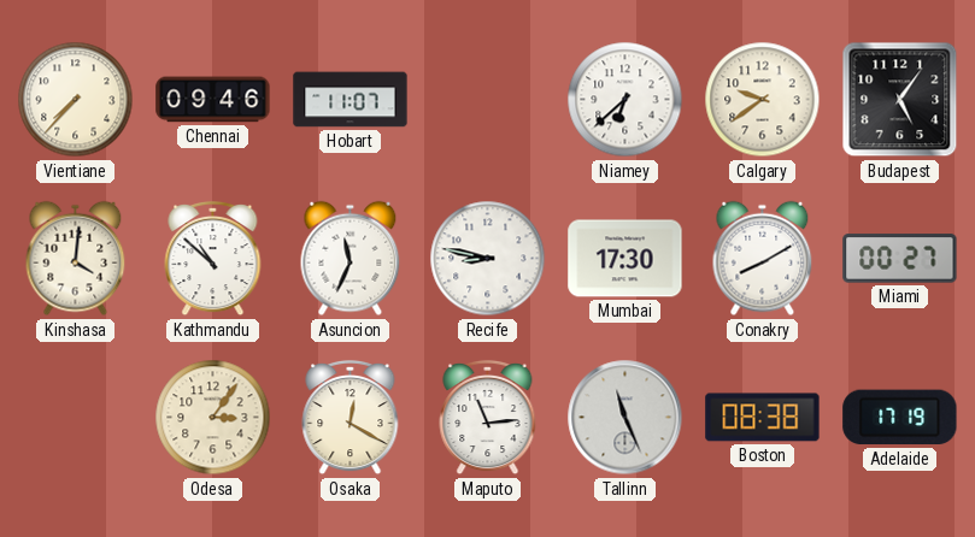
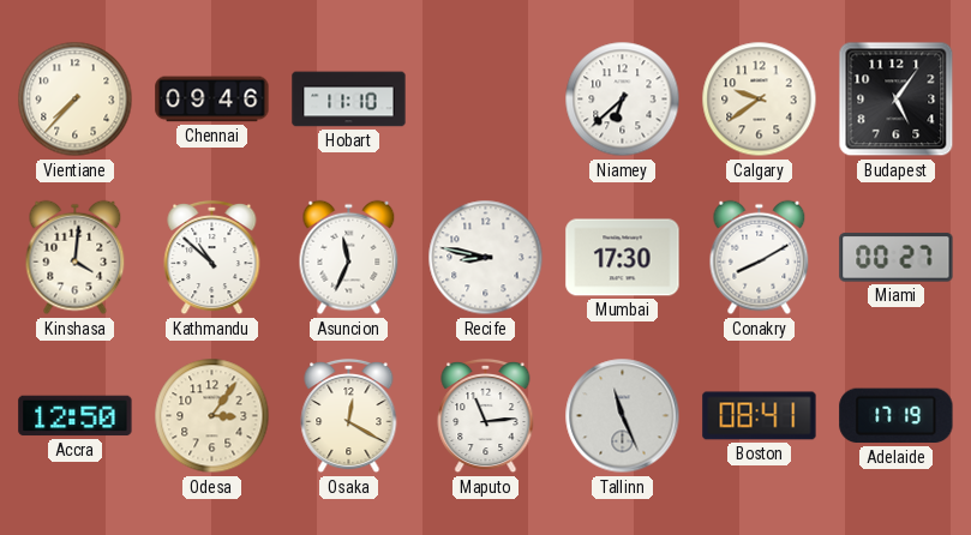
Hobart: 11:07 -> 11:10 (349, 100)
Accra: none -> 12:50 (76, 416)
Boston: 08:38 -> 08:41 (760, 416)
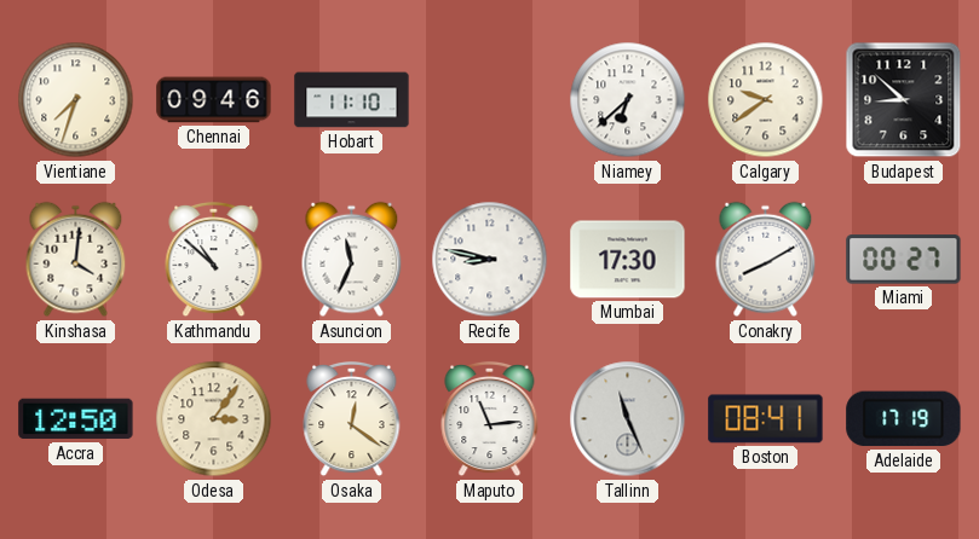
Vientiane: 7:37 -> 7:33 (76, 100)
Budapest: 5:06 -> 8:52 (904, 100)
Osaka: 12:20 -> 12:21 (352, 419)
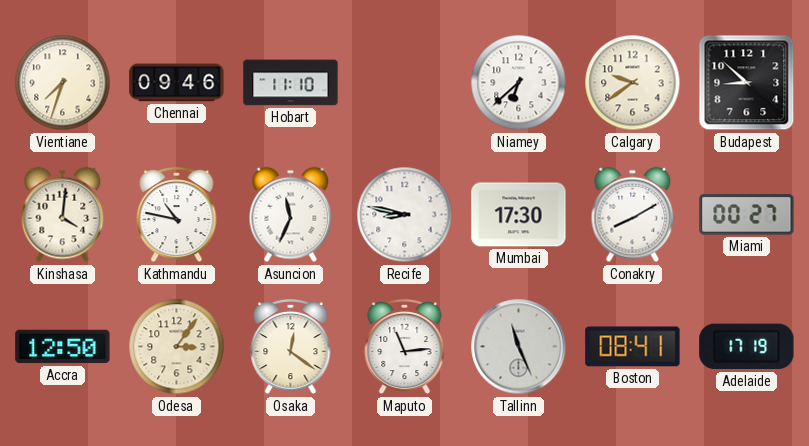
Kathmandu: 10:52 -> 10:47 (177, 215)
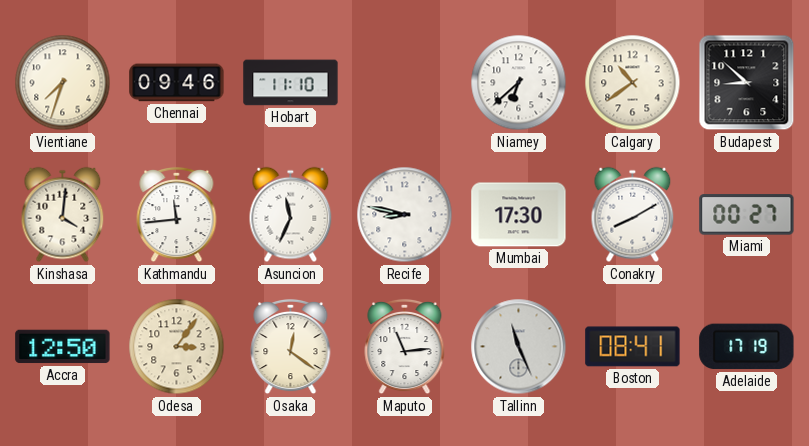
Calgary: 9:39 -> 10:39 (633, 83)
Kathmandu: 10:47 -> 11:44 (177, 215)
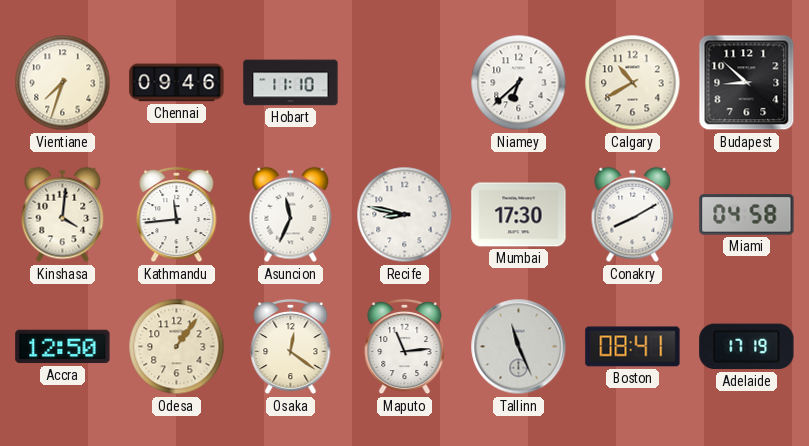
Calgary: 10:39 -> 10:40 (633, 83)
Miami: 00:27 -> 04:58 (747, 215)
Odesa: 3:06 -> 1:06 (177, 347)
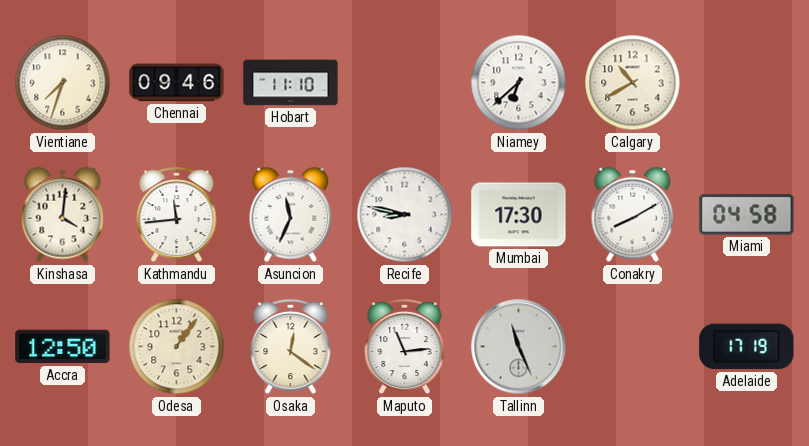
Budapest: 8:52 -> none (747, 83)
Boston: 08:41 -> none (633, 347)
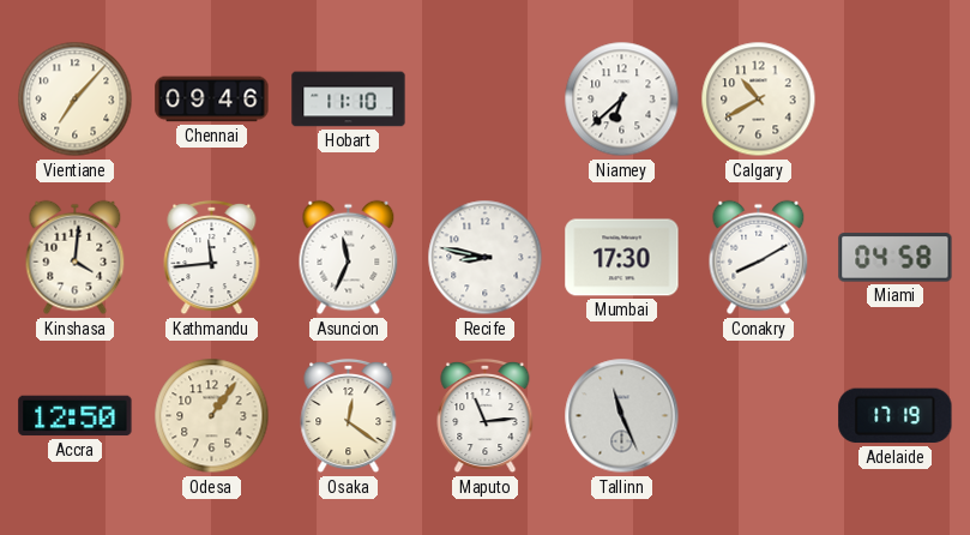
Vientiane: 7:33 -> 7:07 (76, 100)
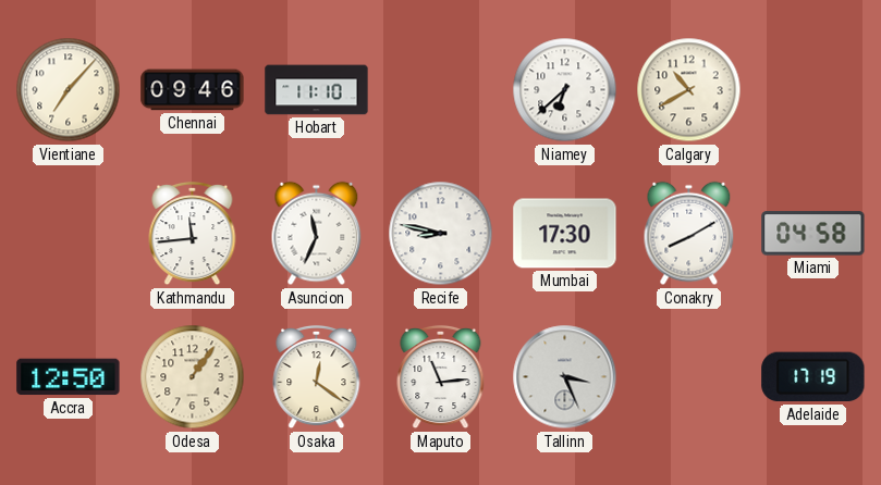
Kinshasa: 4:01 -> none (76, 258)
Tallinn: 11:26 -> 3:26 (565, 377)
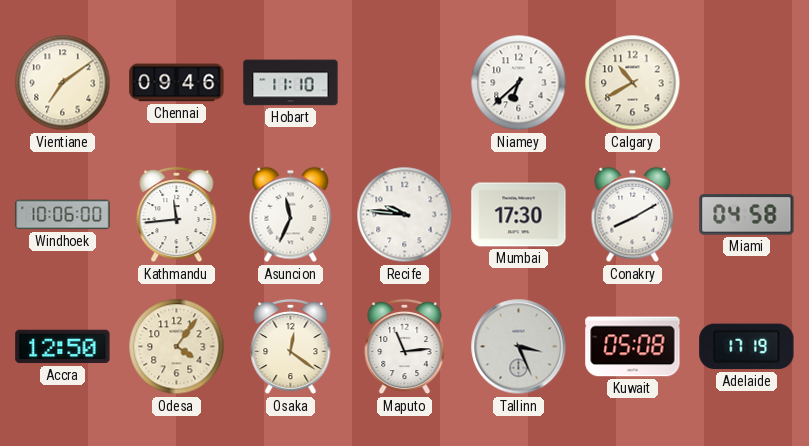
Vientiane: 7:07 -> 7:09 (63, 83)
Windhoek: none -> 10:06 (63, 215)
Recife: 8:47 -> 9:46 (405, 215)
Odesa: 1:06 -> 4:06 (177, 347)
Kuwait: none -> 05:08 (633, 347)
